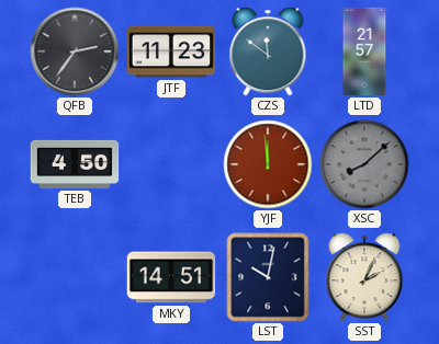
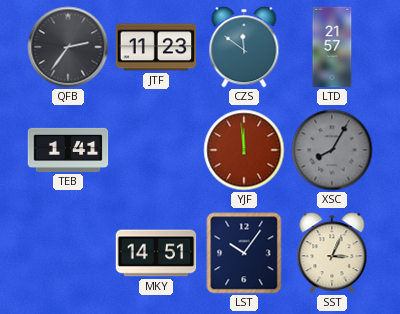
TEB: 4:50 -> 1:41 (68, 150)
XSC: 8:08 -> 8:05 (332, 150)
LST: 10:02 -> 10:06 (244, 253)
SST: 2:04 -> 3:04 (332, 253)
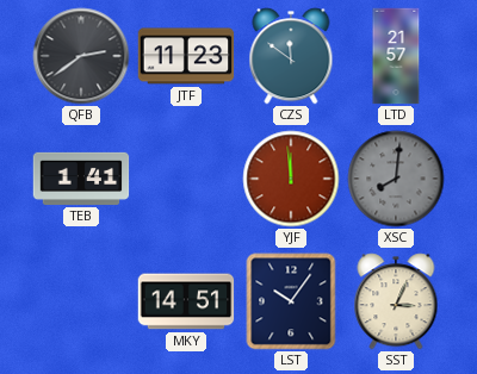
QFB: 2:36 -> 2:39 (81, 56)
XSC: 8:05 -> 8:01 (396, 179)
